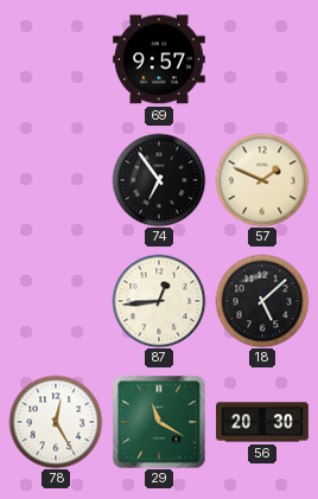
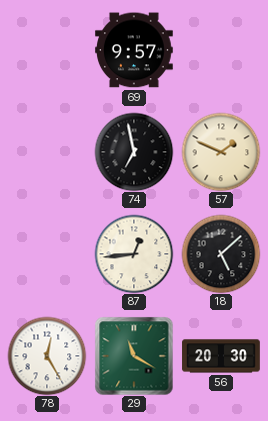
74: 6:54 -> 6:58 (134, 152)
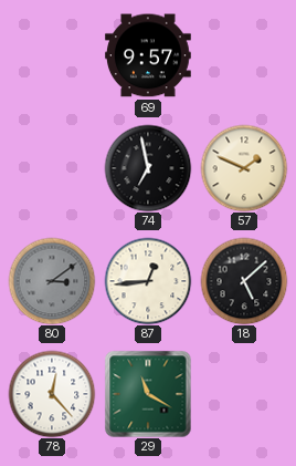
80: none -> 3:09 (52, 281)
78: 12:25 -> 12:23 (52, 394)
56: 20:30 -> none (221, 356)
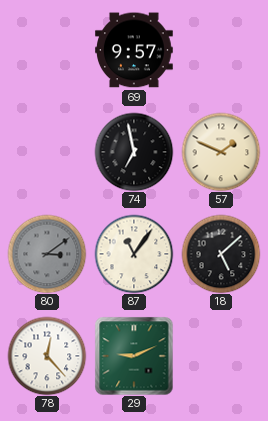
87: 12:44 -> 11:06 (134, 254)
29: 11:20 -> 9:11 (134, 356)
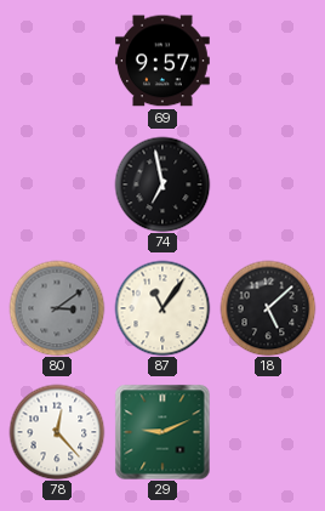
57: 1:49 -> none (221, 152)
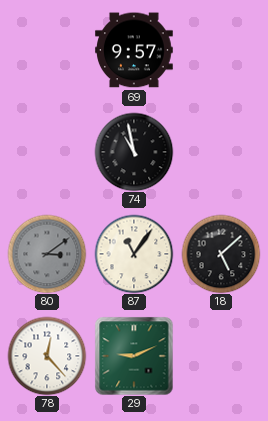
74: 6:58 -> 10:58 (134, 152)
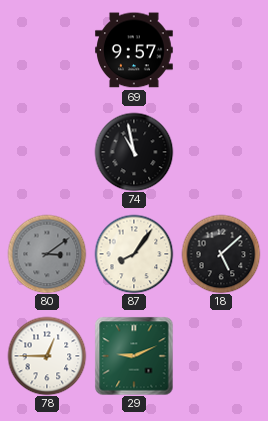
87: 11:06 -> 8:06 (134, 254)
78: 12:23 -> 12:45 (47, 356)
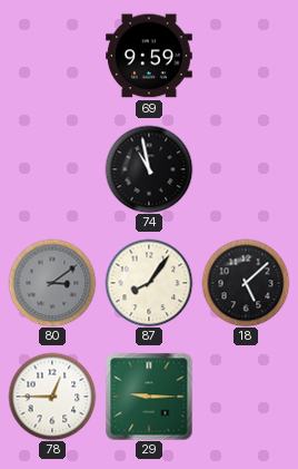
69: 9:57 -> 9:59 (150, 56)
29: 9:11 -> 9:15 (149, 397)
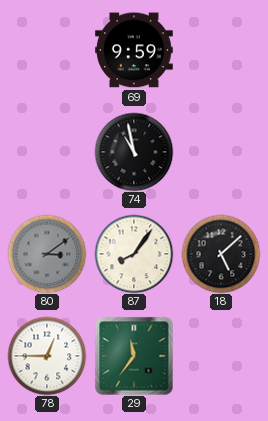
29: 9:15 -> 11:36 (134, 356)
